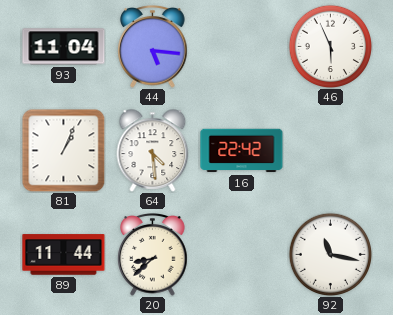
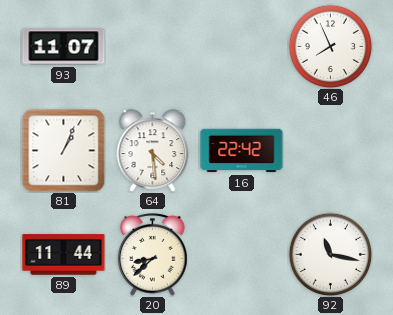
93: 11:04 -> 11:07 (64, 47)
44: 5:16 -> none (153, 47)
46: 5:56 -> 7:56 (330, 46)
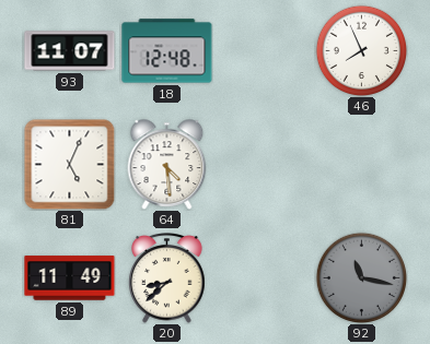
18: none -> 12:48 (167, 51)
81: 1:04 -> 5:04 (69, 164)
16: 22:42 -> none (242, 151)
89: 11:44 -> 11:49 (70, 278)
92 dial: white -> grey (361, 277)
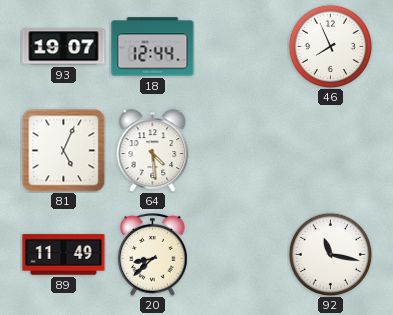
93: 11:07 -> 19:07 (64, 47)
18: 12:48 -> 12:44 (153, 47)
92 dial: grey -> white (330, 254)
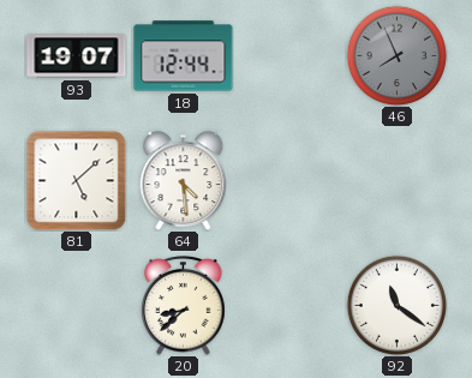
46 dial: white -> grey (396, 55)
81: 5:04 -> 5:08 (76, 180)
89: 11:49 -> none (64, 255)
92: 11:17 -> 11:21 (396, 305)
